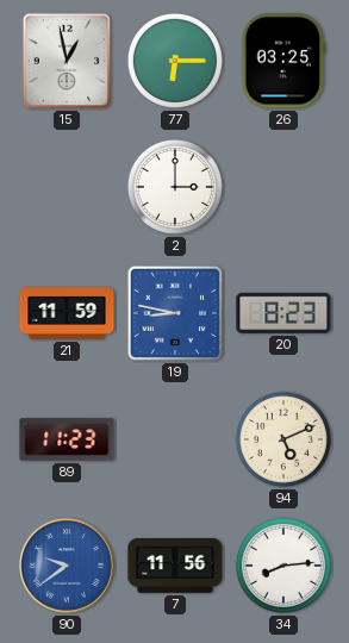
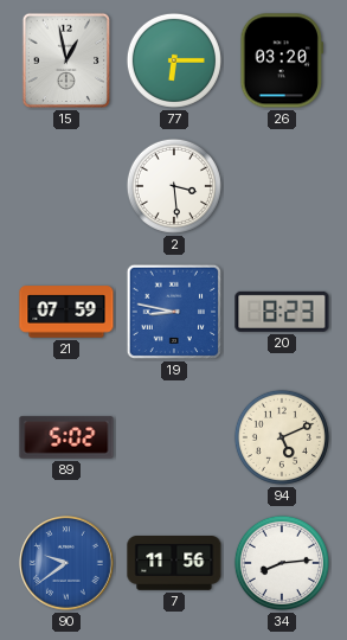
26: 03:25 -> 03:20 (281, 60)
2: 3:00 -> 3:29 (174, 186)
21: 11:59 -> 07:59 (66, 312)
89: 11:23 -> 5:02 (66, 437)
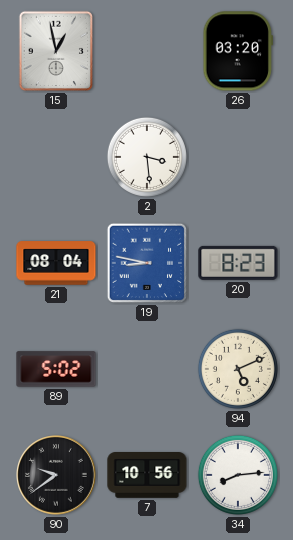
77: 6:15 -> none (174, 60)
21: 07:59 -> 08:04 (56, 263)
90 dial: blue -> black (57, 476)
7: 11:56 -> 10:56 (147, 475)
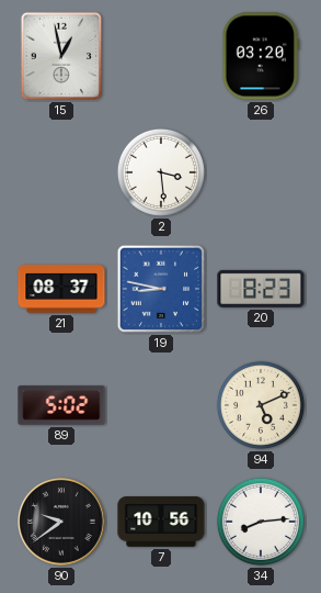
21: 08:04 -> 08:37 (61, 289)
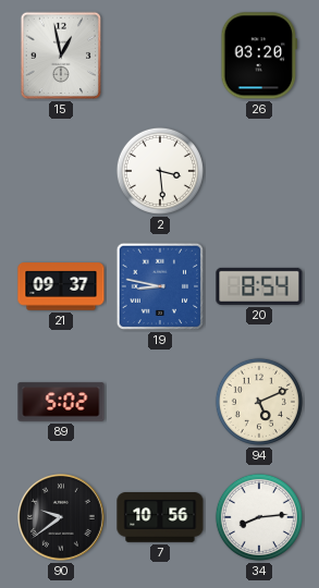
21: 08:37 -> 09:37 (61, 286)
20: 8:23 -> 8:54 (259, 286)
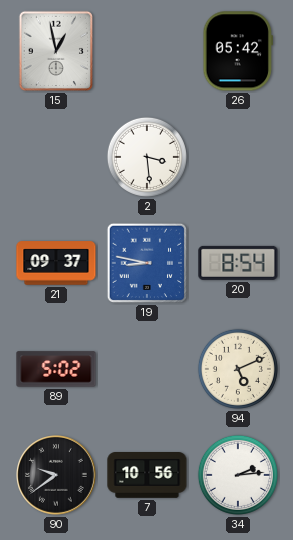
26: 03:20 -> 05:42 (237, 51)
34: 8:14 -> 2:14 (238, 475)
